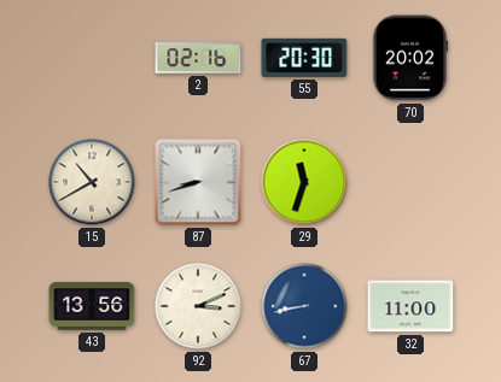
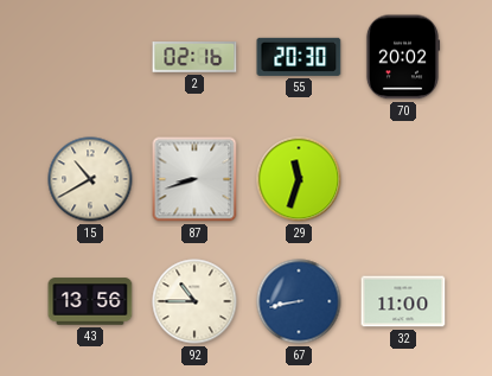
92: 3:11 -> 10:45 (194, 301)
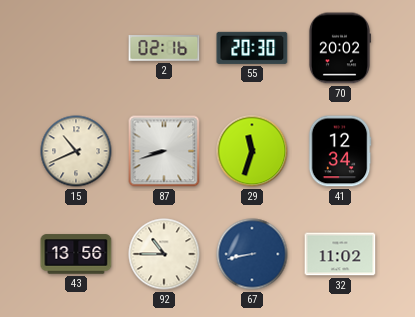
15: 10:40 -> 10:41 (76, 151)
41: none -> 12:34 (340, 151)
32: 11:00 -> 11:02 (340, 254)
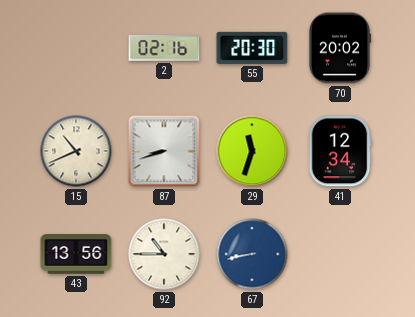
32: 11:02 -> none (340, 254)
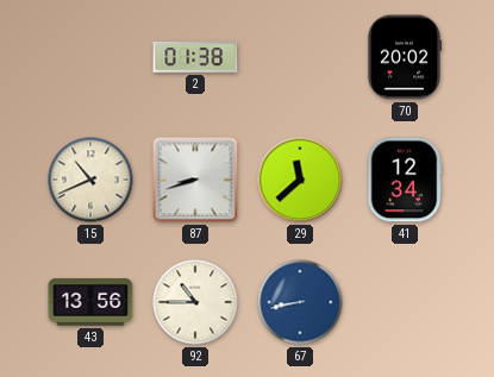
2: 02:16 -> 01:38 (195, 58)
55: 20:30 -> none (252, 48)
29: 11:33 -> 11:38 (300, 180)
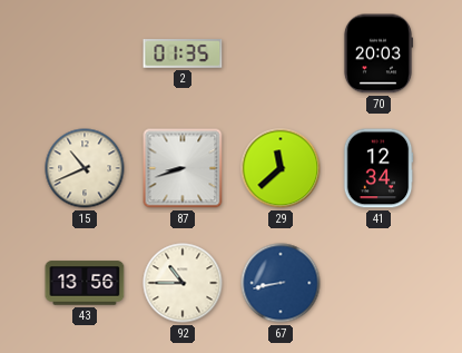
2: 01:38 -> 01:35 (183, 55)
70: 20:02 -> 20:03 (379, 53)
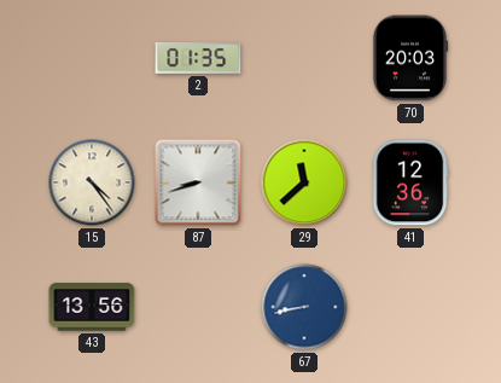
15: 10:41 -> 4:24 (92, 182)
41: 12:34 -> 12:36 (410, 182)
92: 10:45 -> none (183, 283)
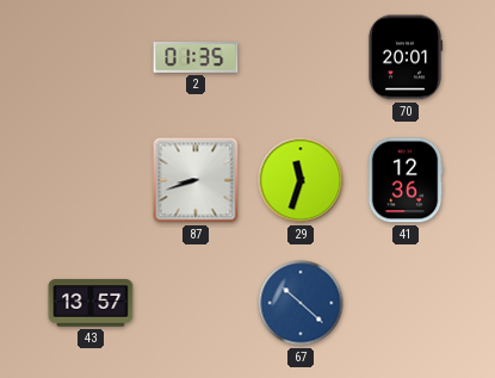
70: 20:03 -> 20:01 (406, 57)
15: 4:24 -> none (92, 182)
29: 11:38 -> 11:33 (301, 180)
43: 13:56 -> 13:57 (91, 303)
67: 8:43 -> 10:22 (301, 303)
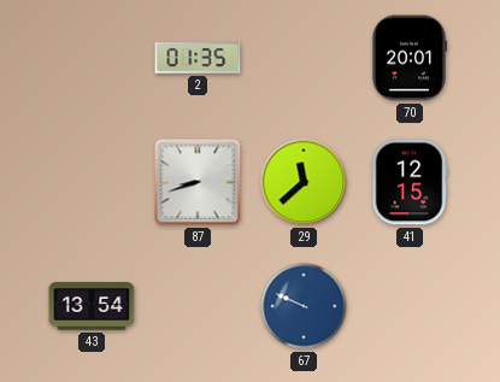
29: 11:33 -> 11:38 (304, 182)
41: 12:36 -> 12:15 (410, 182)
43: 13:57 -> 13:54 (92, 306)
67: 10:22 -> 9:49 (304, 306)
